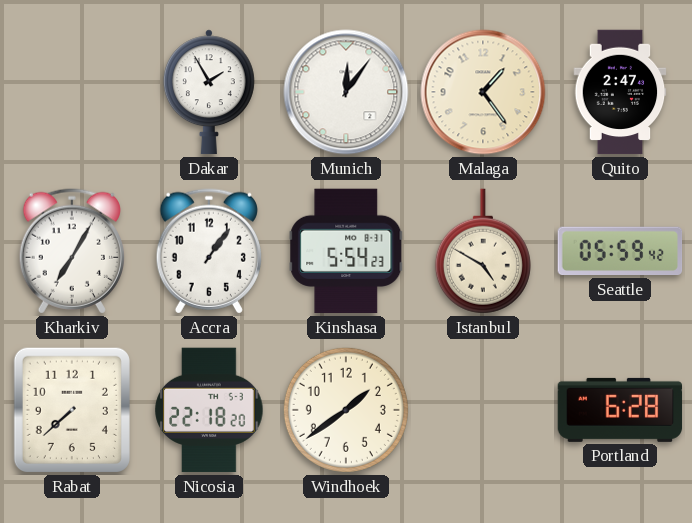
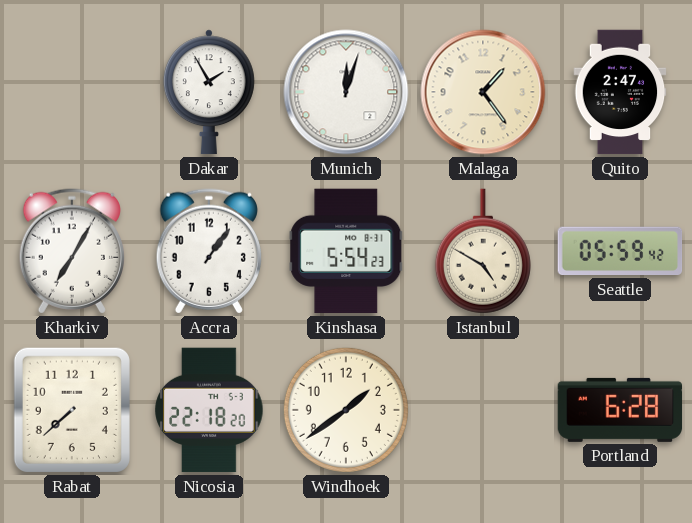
Munich: 12:06 -> 12:03 (346, 92)
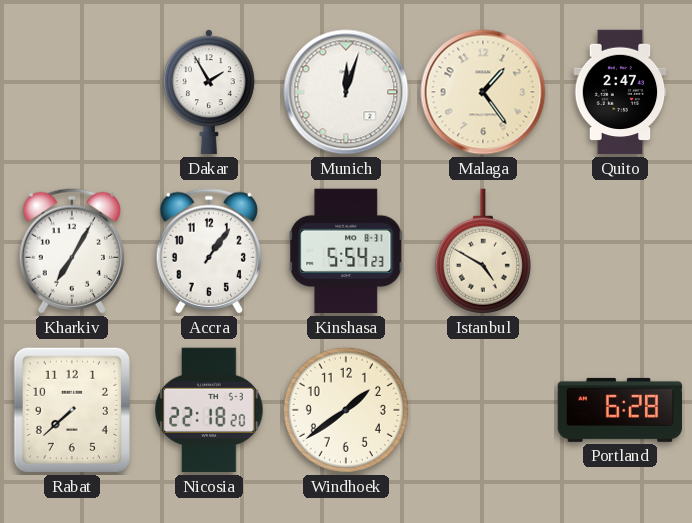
Seattle: 05:59 -> none (620, 251)
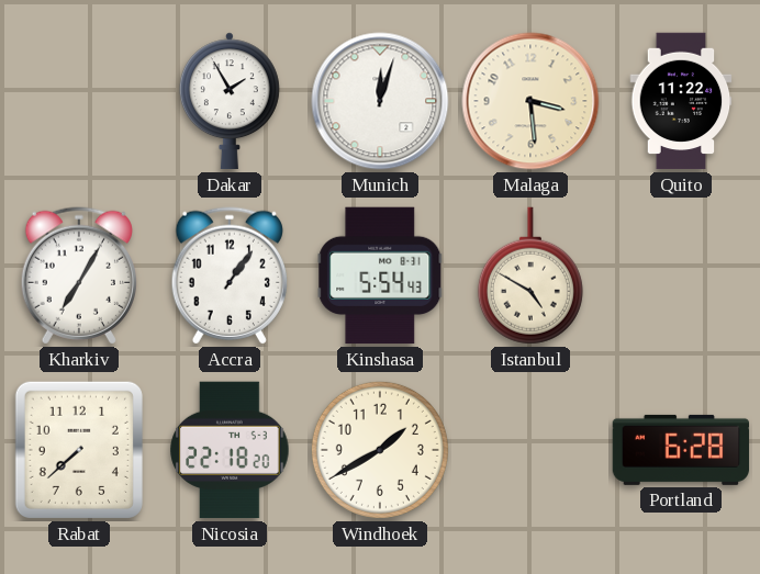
Malaga: 1:24 -> 3:29 (530, 101)
Quito: 2:47 -> 11:22 (681, 101)
Kinshasa: 5:54:23 -> 5:54:43 (380, 275)
Windhoek: 1:39 -> 1:40 (380, 450)
